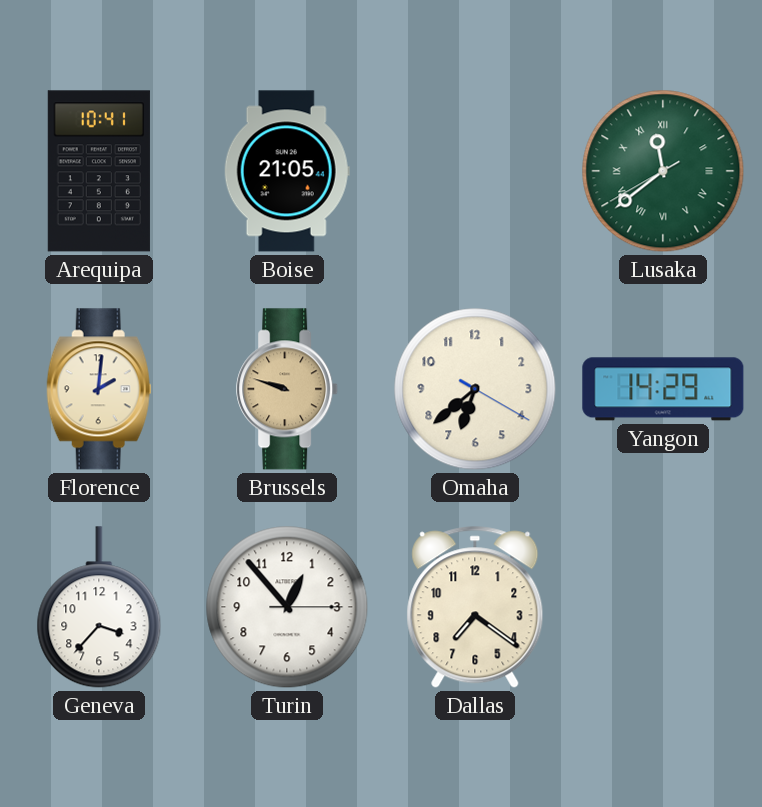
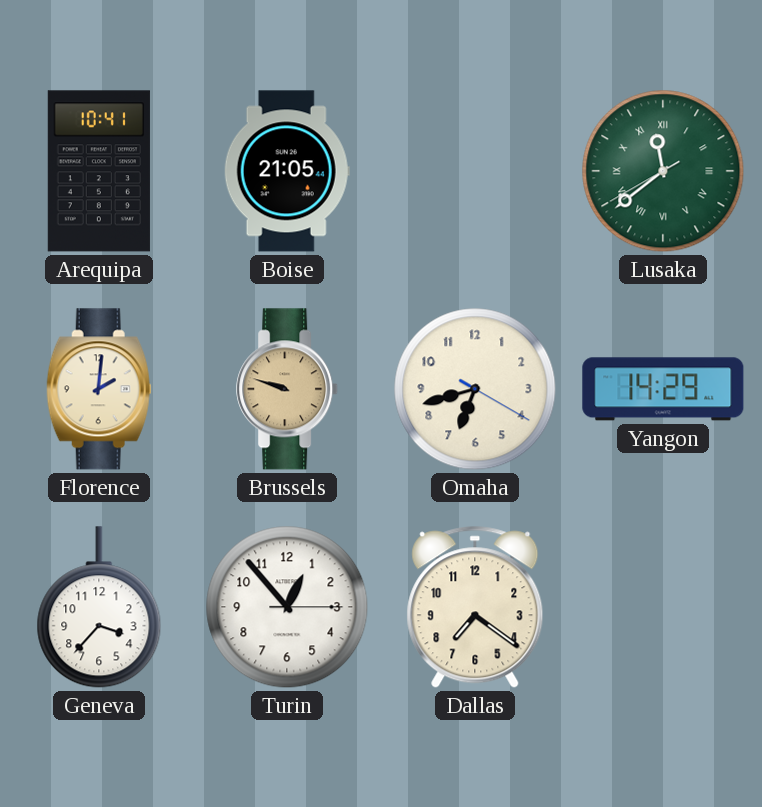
Omaha: 6:38 -> 6:42 (475, 389)
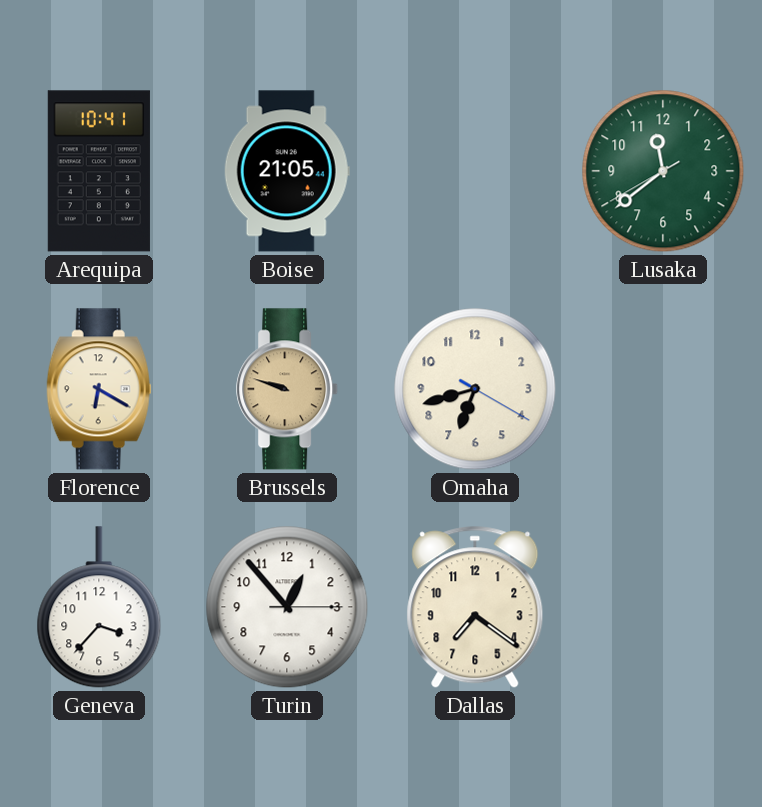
Lusaka numerals: Roman -> Arabic (663, 171)
Florence: 2:01 -> 6:20 (99, 389)
Yangon: 14:29 -> none (663, 389)
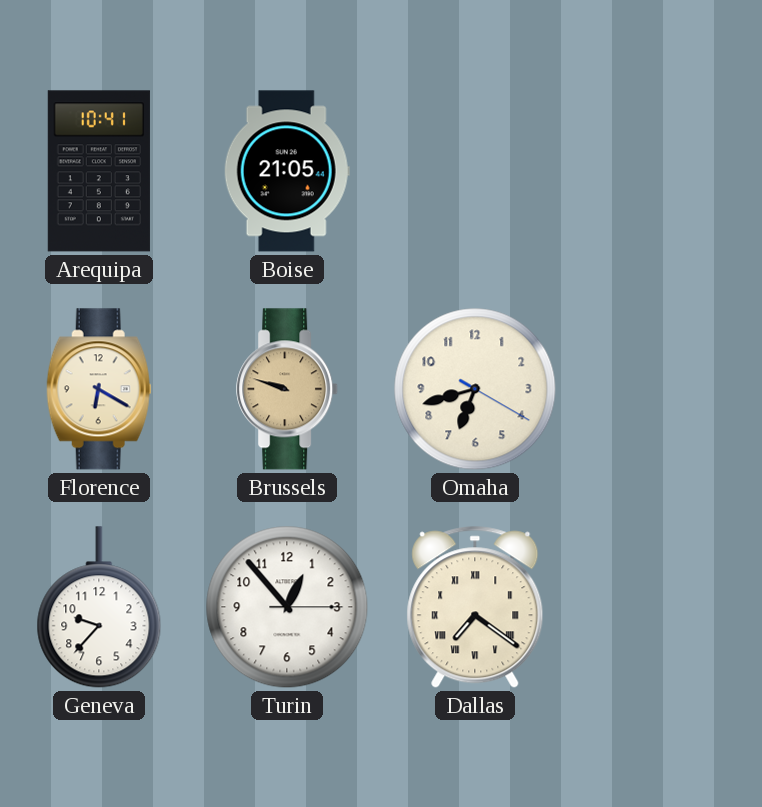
Lusaka: 11:38 -> none (663, 171)
Geneva: 3:37 -> 9:37 (99, 607)
Dallas numerals: Arabic -> Roman (475, 607)
